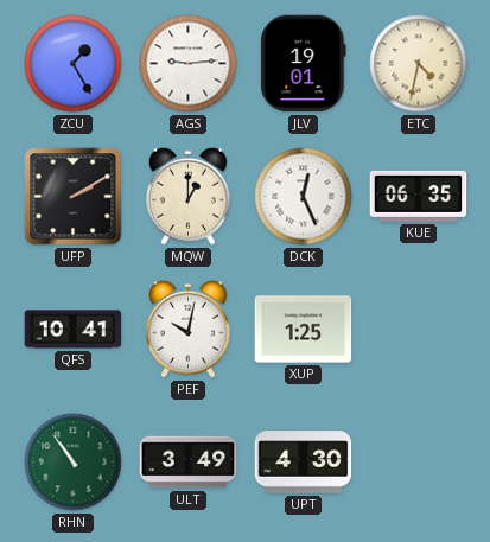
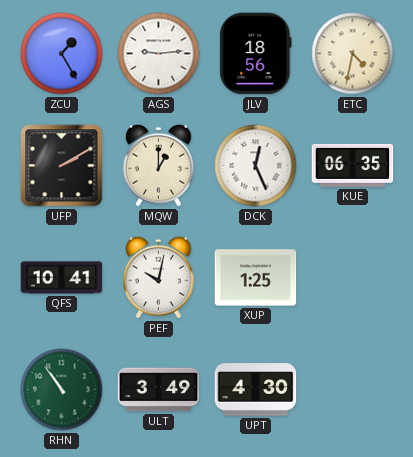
JLV: 19:01 -> 18:56 (256, 54)
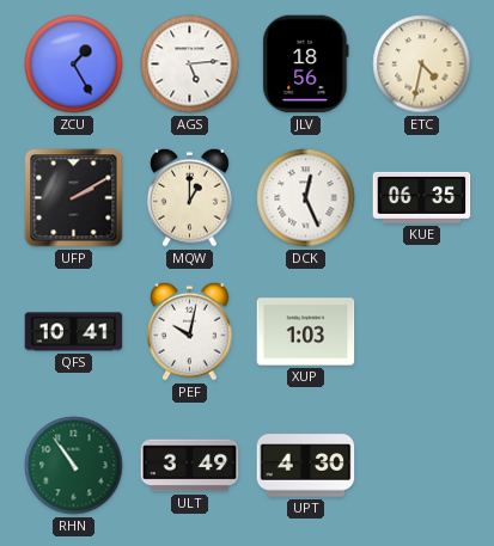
AGS: 9:14 -> 5:14 (190, 65)
XUP: 1:25 -> 1:03 (306, 332)
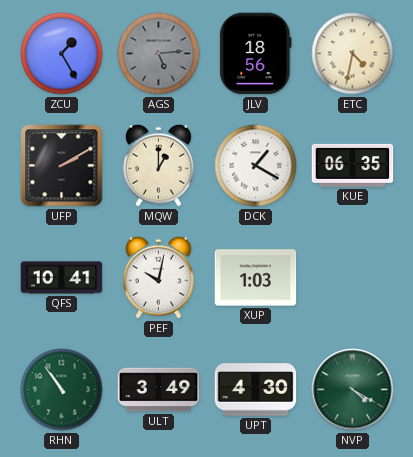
AGS dial: white -> grey (159, 54)
DCK: 12:26 -> 1:20 (256, 166)
NVP: none -> 4:20 (353, 390)
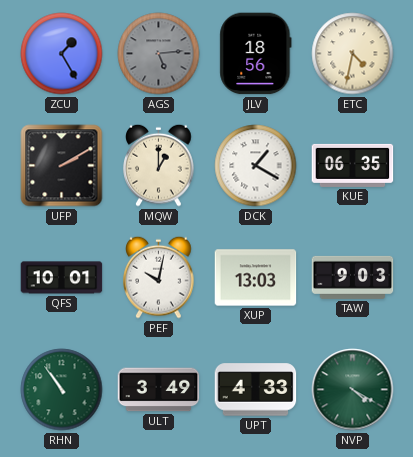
QFS: 10:41 -> 10:01 (62, 278)
XUP: 1:03 -> 13:03 (256, 278)
TAW: none -> 9:03 (353, 277)
UPT: 4:30 -> 4:33 (256, 390)
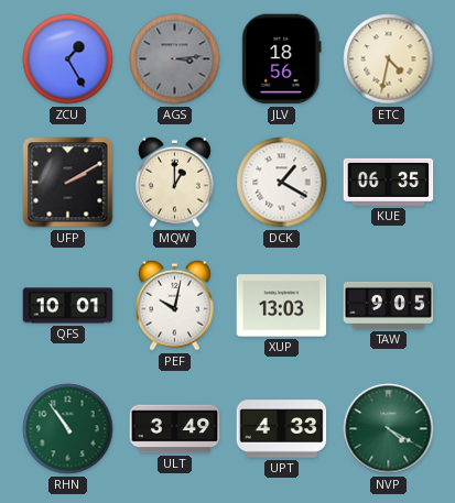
AGS: 5:14 -> 3:14 (175, 59)
TAW: 9:03 -> 9:05 (389, 305)
